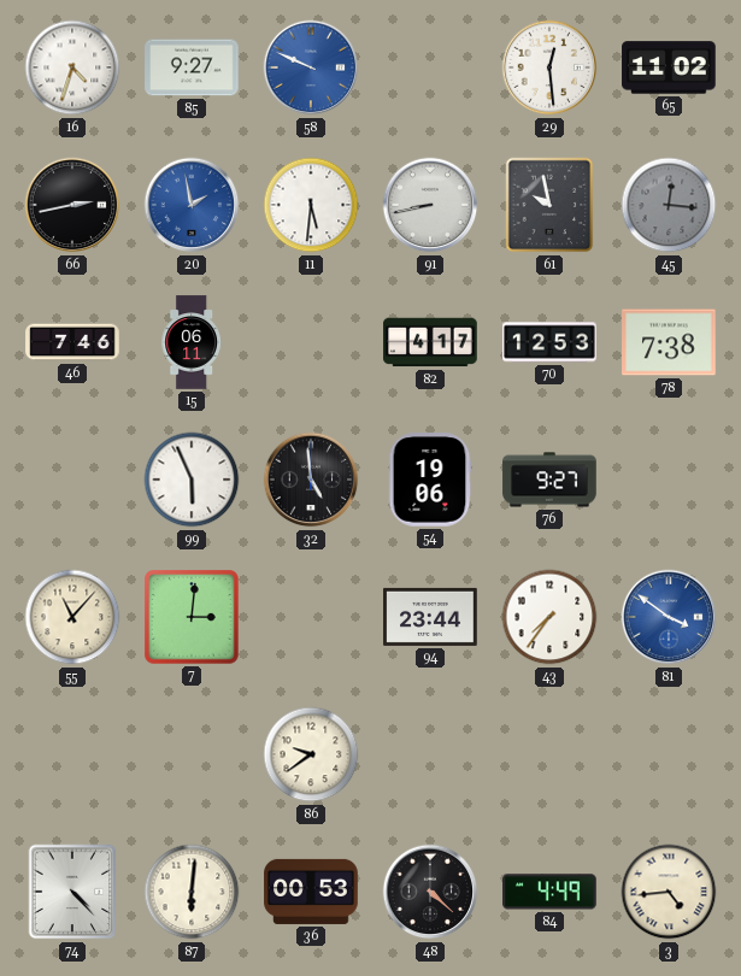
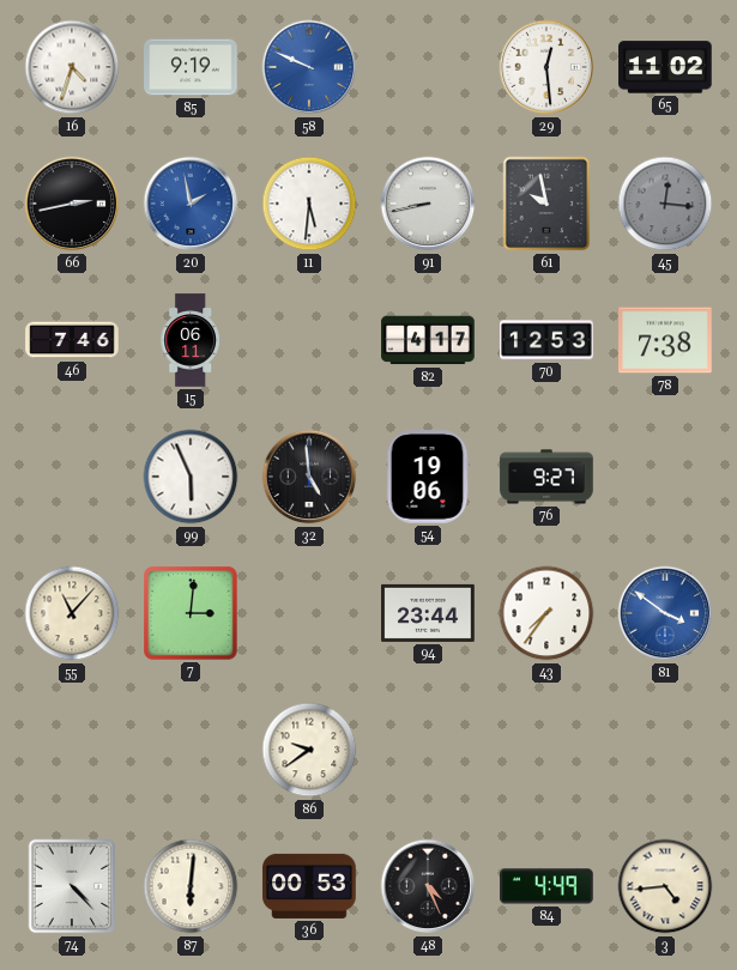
85: 9:27 -> 9:19 (191, 67)
48: 4:22 -> 4:26 (428, 886)
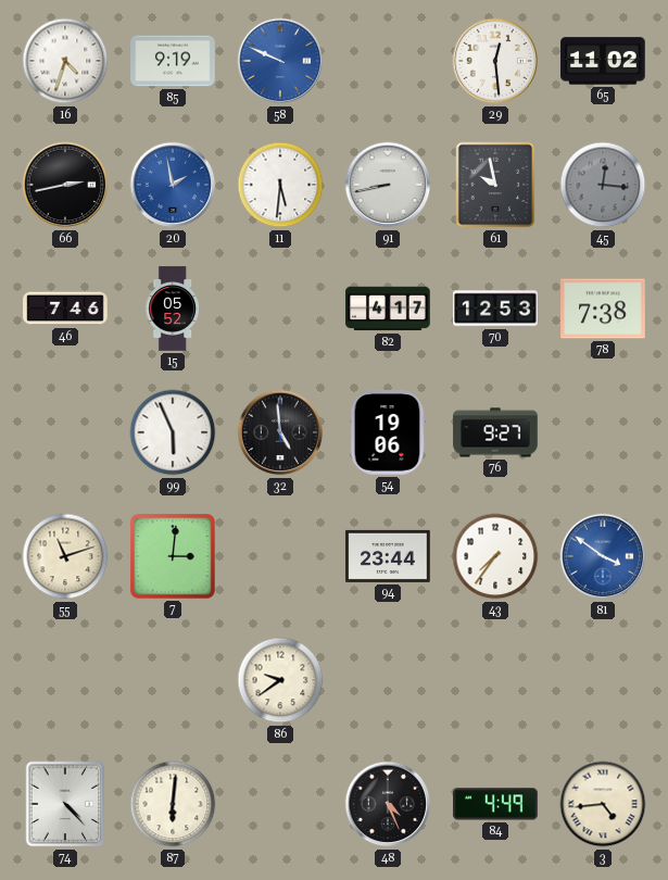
15: 06:11 -> 05:52 (173, 309)
55: 11:07 -> 11:12 (65, 556)
36: 00:53 -> none (309, 886)
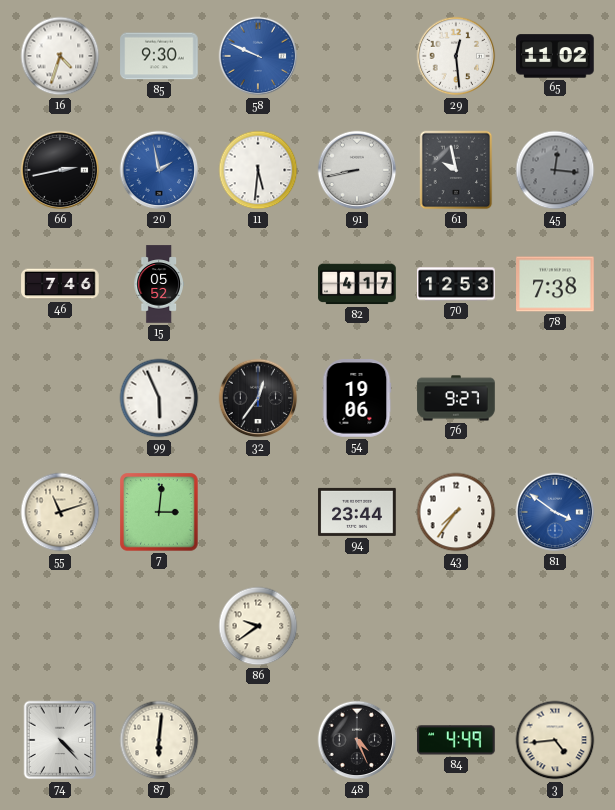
85: 9:19 -> 9:30 (159, 56)
32: 4:59 -> 12:36 (258, 398)
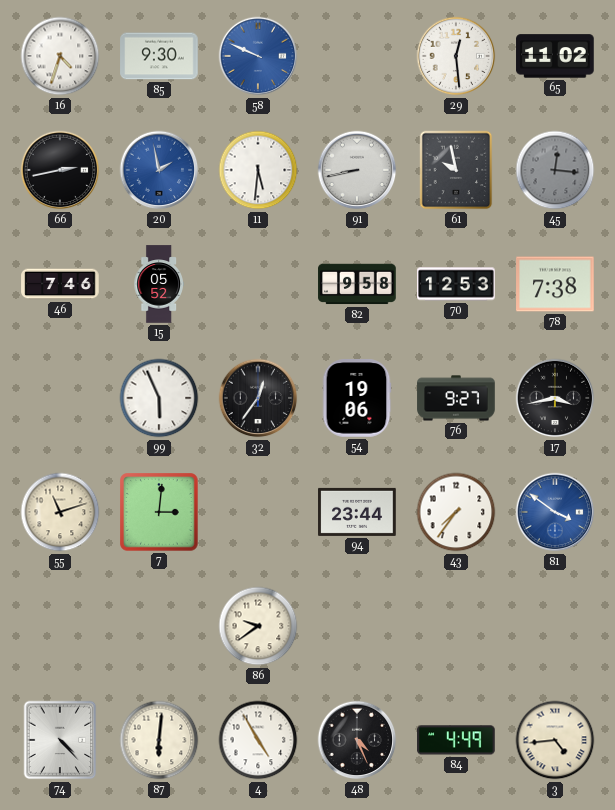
82: 4:17 -> 9:58 (357, 284)
17: none -> 3:43 (555, 398)
4: none -> 4:55 (258, 740)
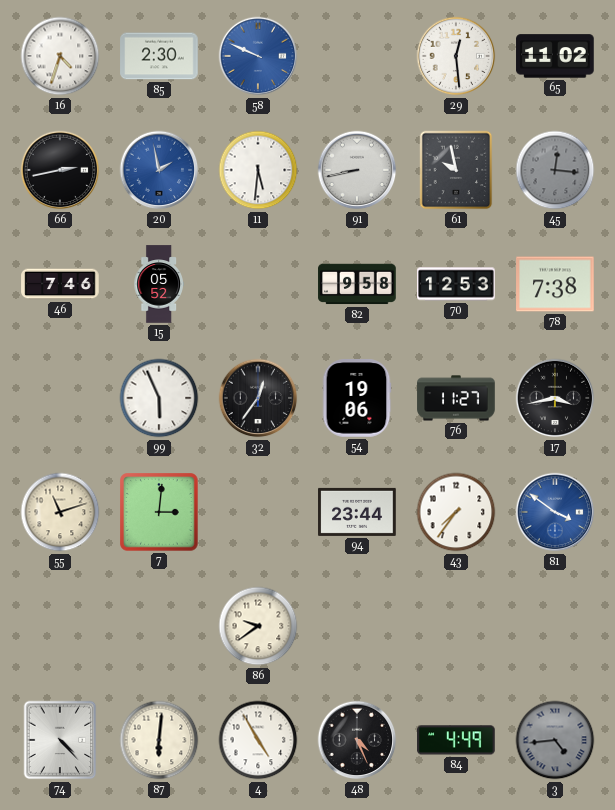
85: 9:30 -> 2:30 (159, 56)
76: 9:27 -> 11:27 (456, 398)
3 dial: cream -> grey (555, 740)
